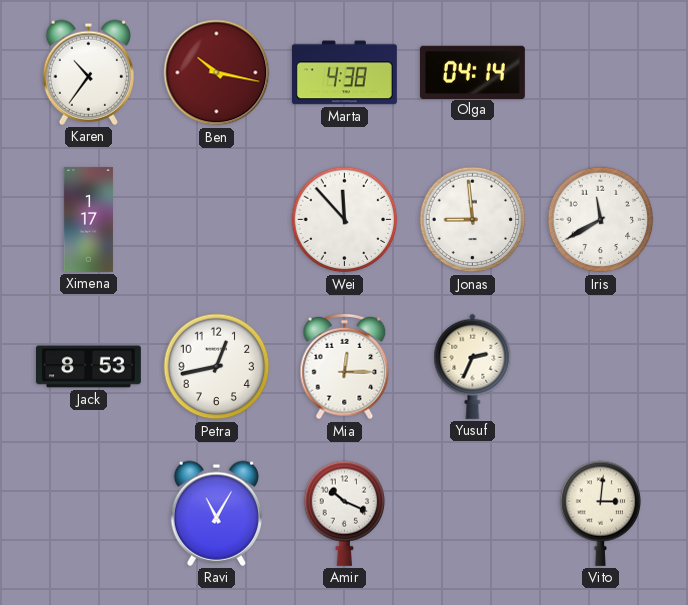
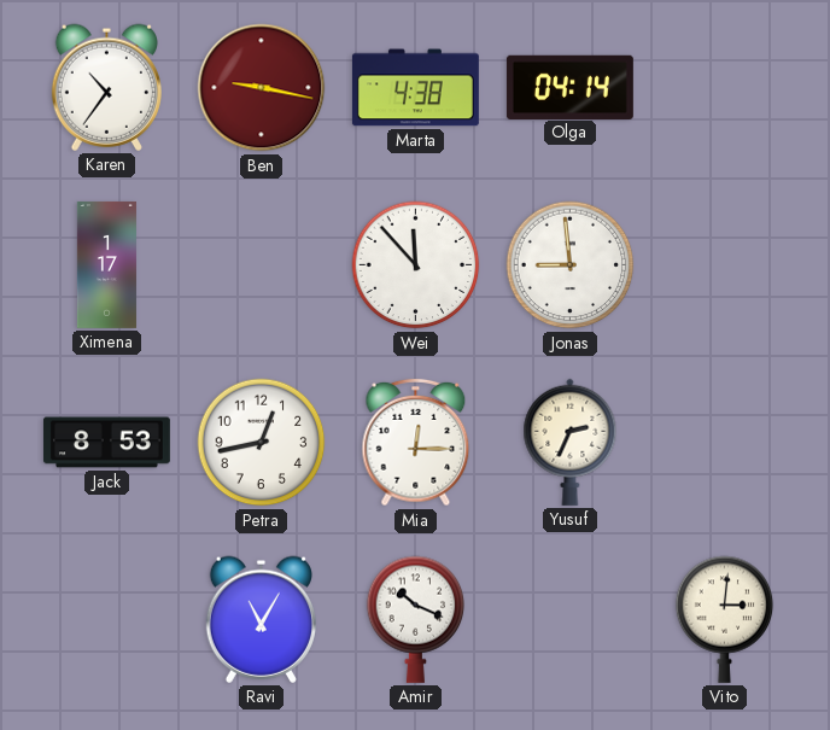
Ben: 10:17 -> 9:17 (262, 88)
Iris: 11:40 -> none (601, 220)
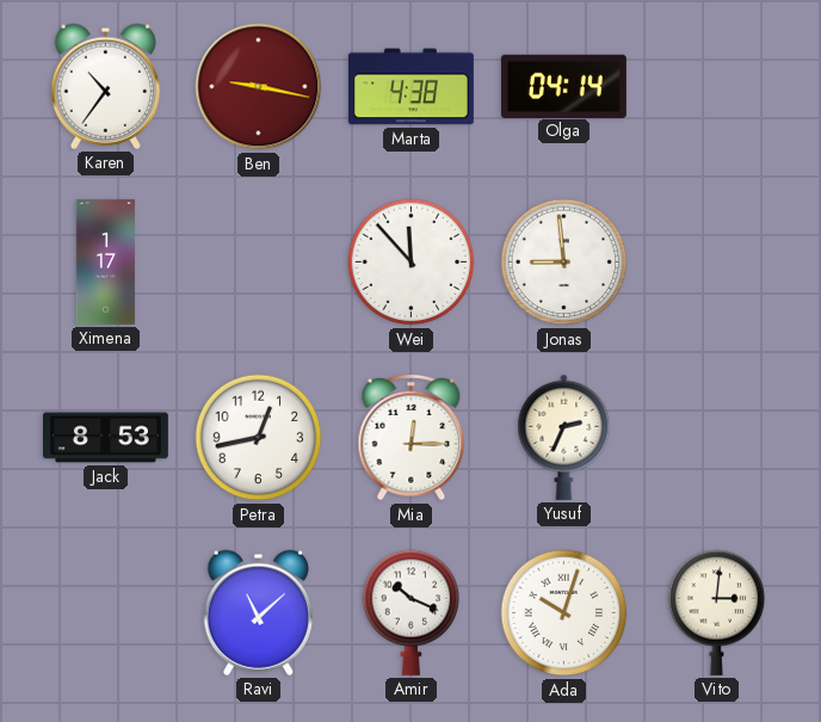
Ravi: 11:05 -> 11:08 (258, 612)
Ada: none -> 10:03 (564, 613)
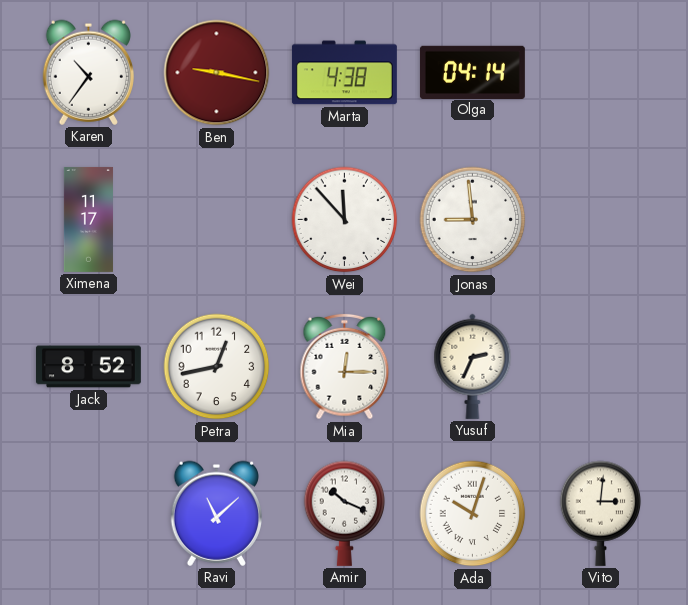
Ximena: 1:17 -> 11:17 (88, 219)
Jack: 8:53 -> 8:52 (88, 367)
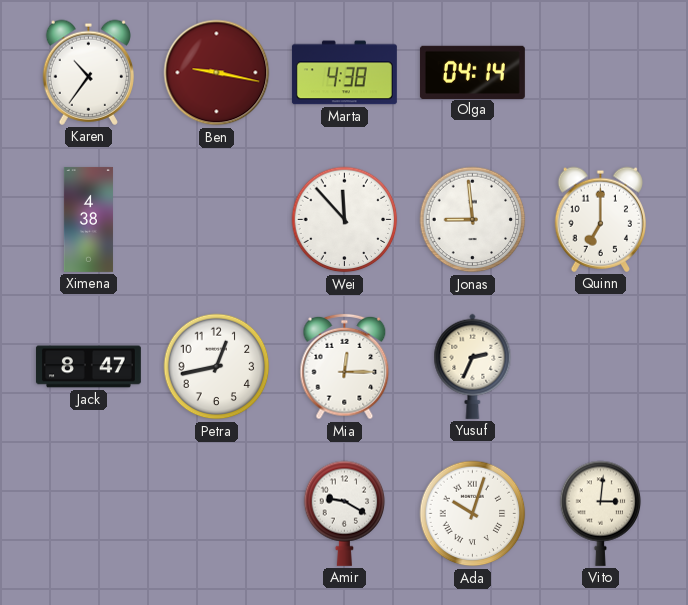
Ximena: 11:17 -> 4:38 (88, 219)
Quinn: none -> 7:00 (600, 219)
Jack: 8:52 -> 8:47 (88, 367)
Ravi: 11:08 -> none (216, 513)
Amir: 10:19 -> 9:20 (345, 513)
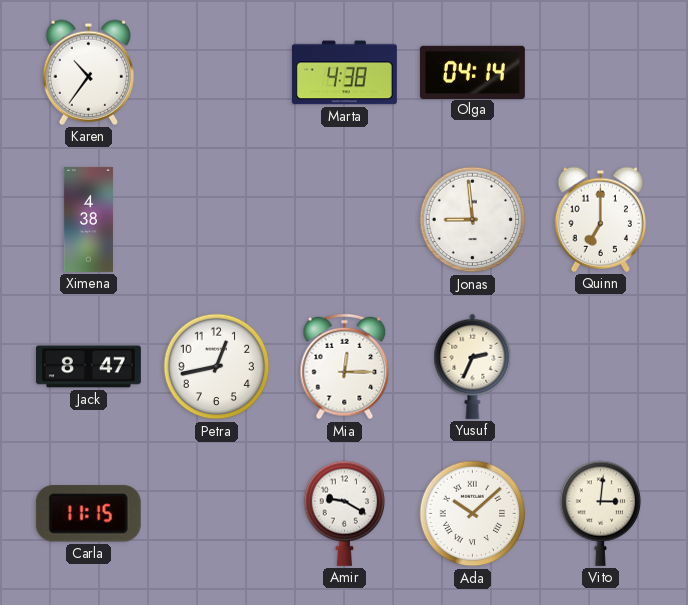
Ben: 9:17 -> none (217, 73)
Wei: 11:53 -> none (345, 220)
Carla: none -> 11:15 (88, 514)
Ada: 10:03 -> 10:08 (473, 514)
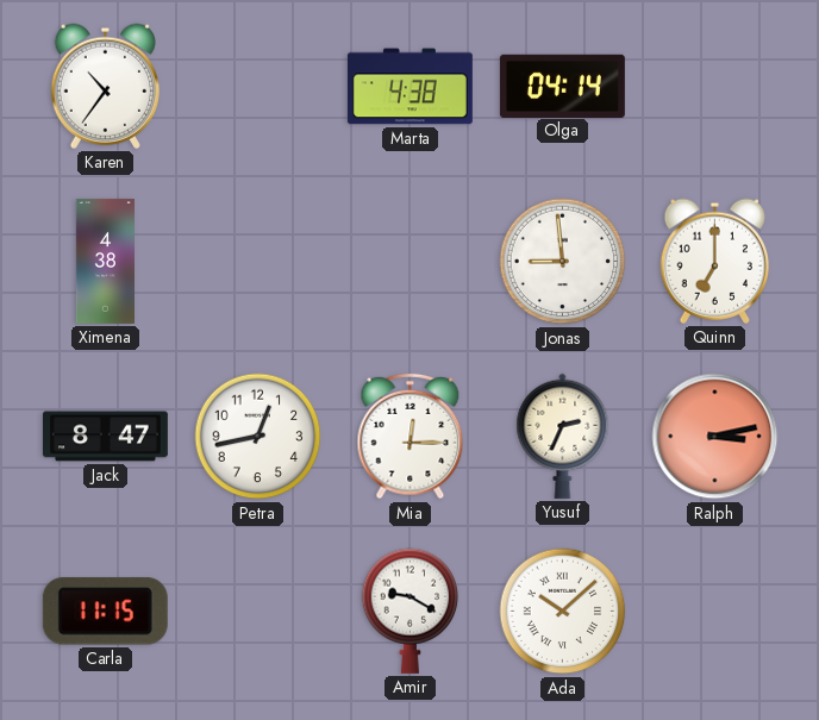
Ralph: none -> 3:13 (715, 437)
Vito: 3:01 -> none (601, 513)
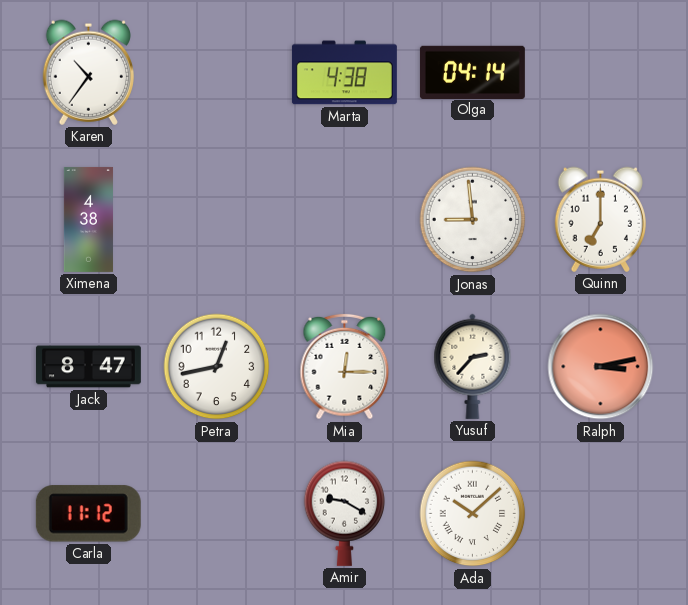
Yusuf: 2:34 -> 2:37 (473, 366)
Carla: 11:15 -> 11:12 (88, 514)
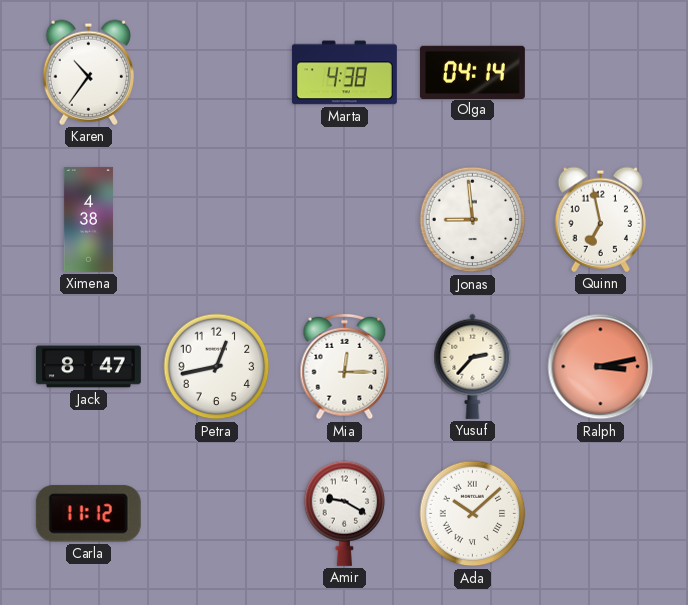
Quinn: 7:00 -> 6:58 (600, 219)
